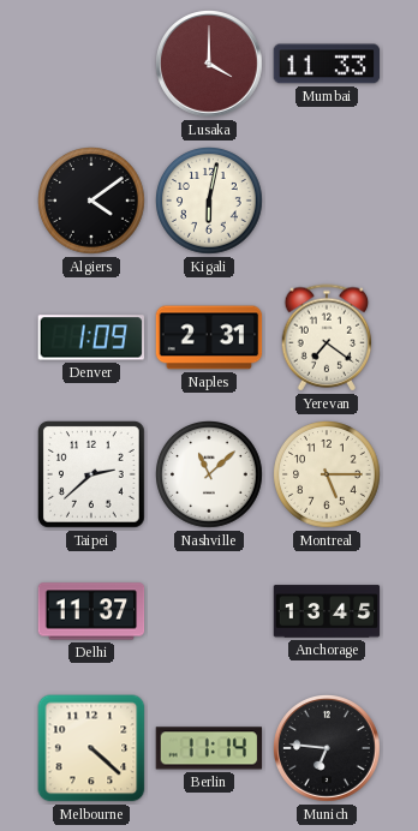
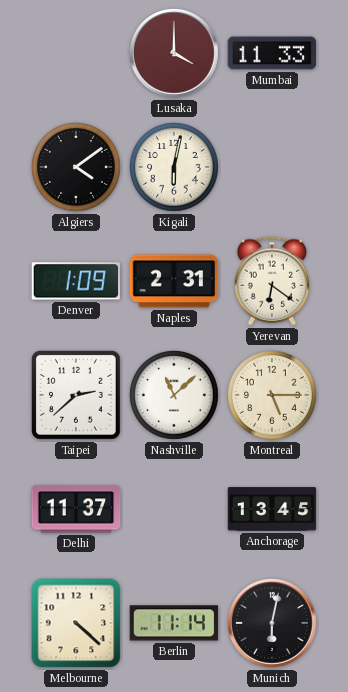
Yerevan: 7:21 -> 6:21 (272, 281)
Munich: 6:46 -> 6:02 (273, 624)
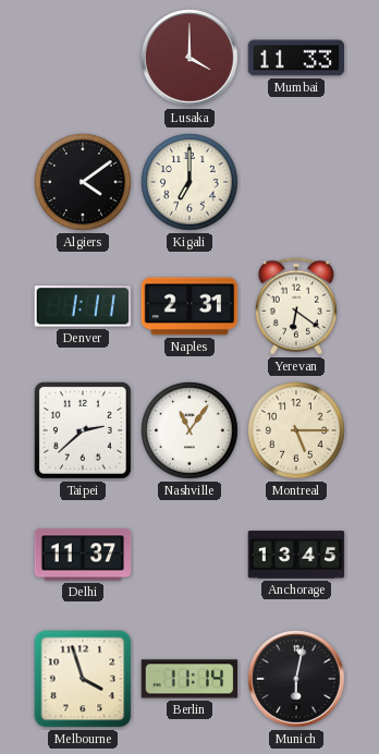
Kigali: 6:02 -> 7:00 (191, 183)
Denver: 1:09 -> 1:11 (82, 306)
Nashville: 11:08 -> 11:06 (191, 431)
Melbourne: 4:22 -> 3:57 (83, 679)
